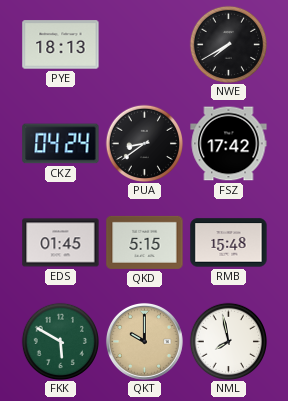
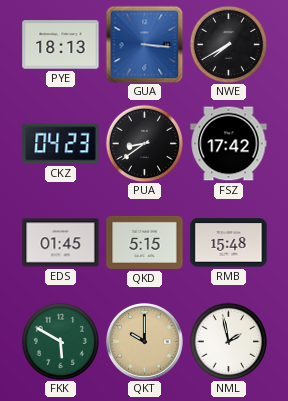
GUA: none -> 3:16 (144, 44)
CKZ: 04:24 -> 04:23 (61, 144)
NML: 7:58 -> 1:58 (228, 341)
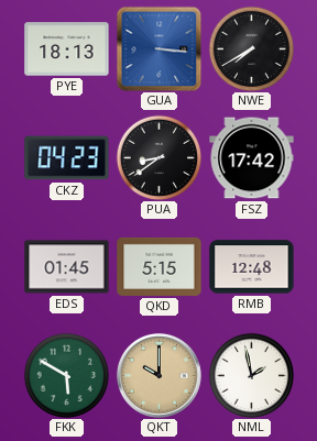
RMB: 15:48 -> 12:48 (252, 267)
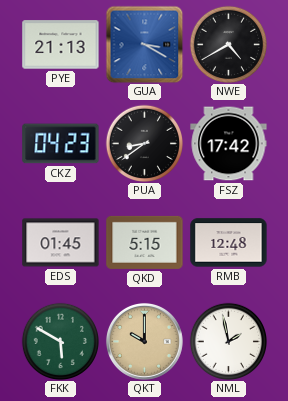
PYE: 18:13 -> 21:13 (61, 45)
GUA: 3:16 -> 3:20 (144, 44)
NWE: 7:40 -> 4:40 (228, 44)
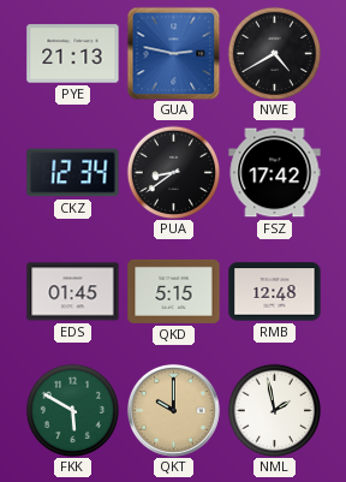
GUA: 3:20 -> 2:47 (173, 53)
CKZ: 04:23 -> 12:34 (73, 173)
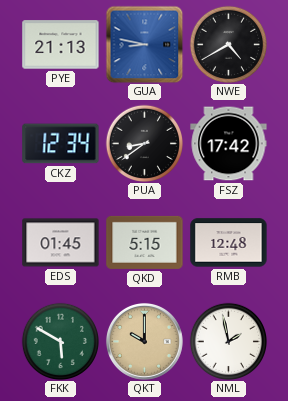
GUA: 2:47 -> 8:47 (144, 44)
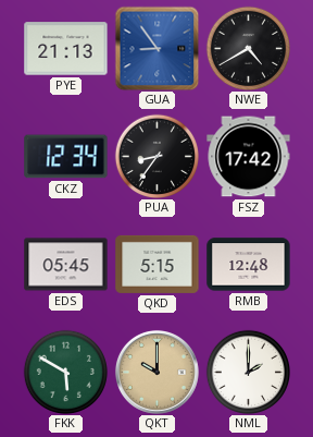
GUA: 8:47 -> 8:54 (156, 48)
PUA: 8:39 -> 8:36 (156, 156)
EDS: 01:45 -> 05:45 (66, 265)
NML: 1:58 -> 2:00 (248, 372)
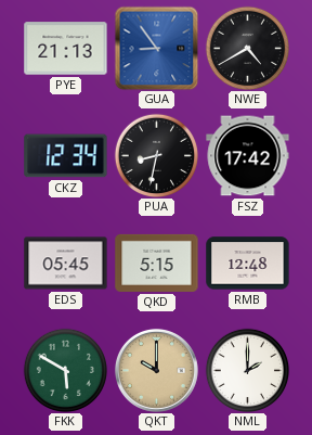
PUA: 8:36 -> 8:32 (156, 155)
